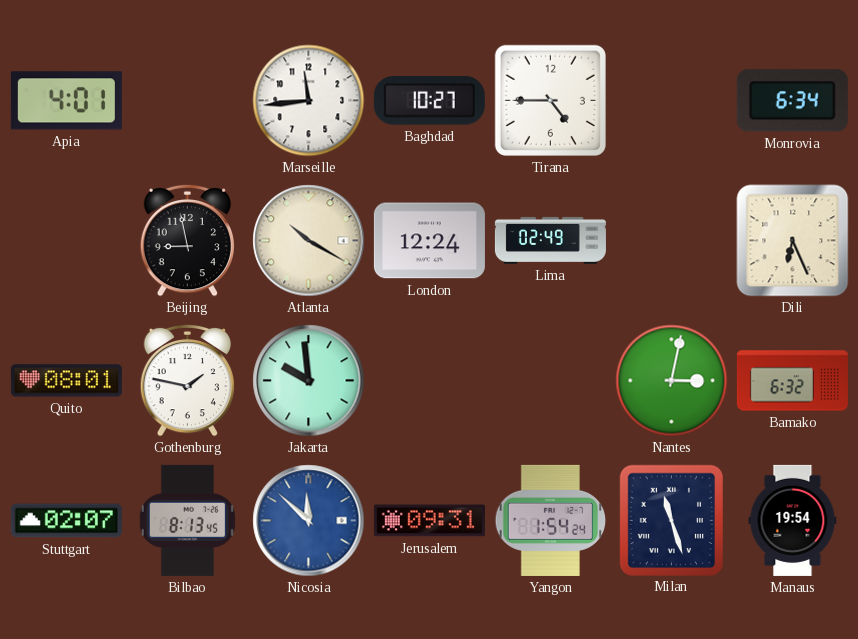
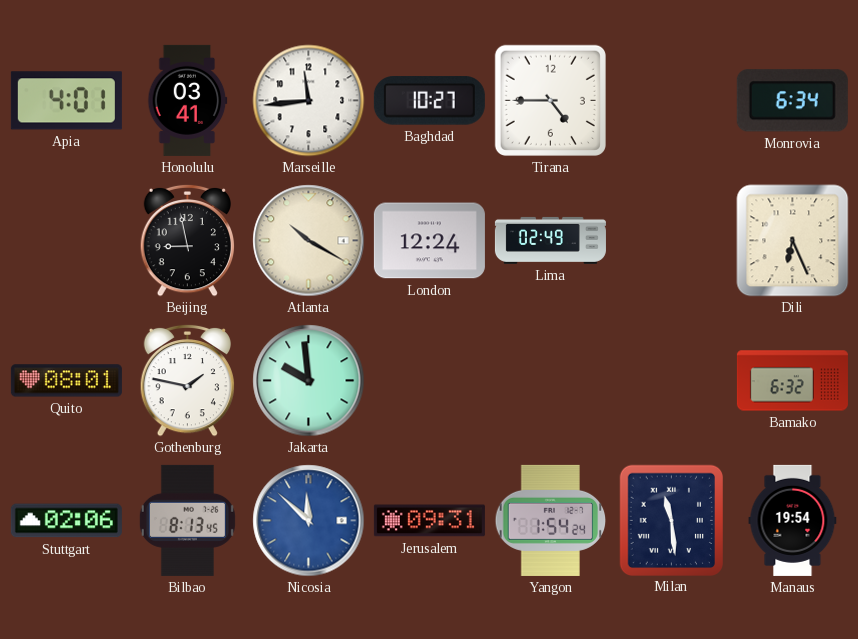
Honolulu: none -> 03:41 (188, 100)
Nantes: 3:02 -> none (672, 381)
Stuttgart: 02:07 -> 02:06 (66, 521)
Milan: 11:27 -> 11:29 (671, 520)
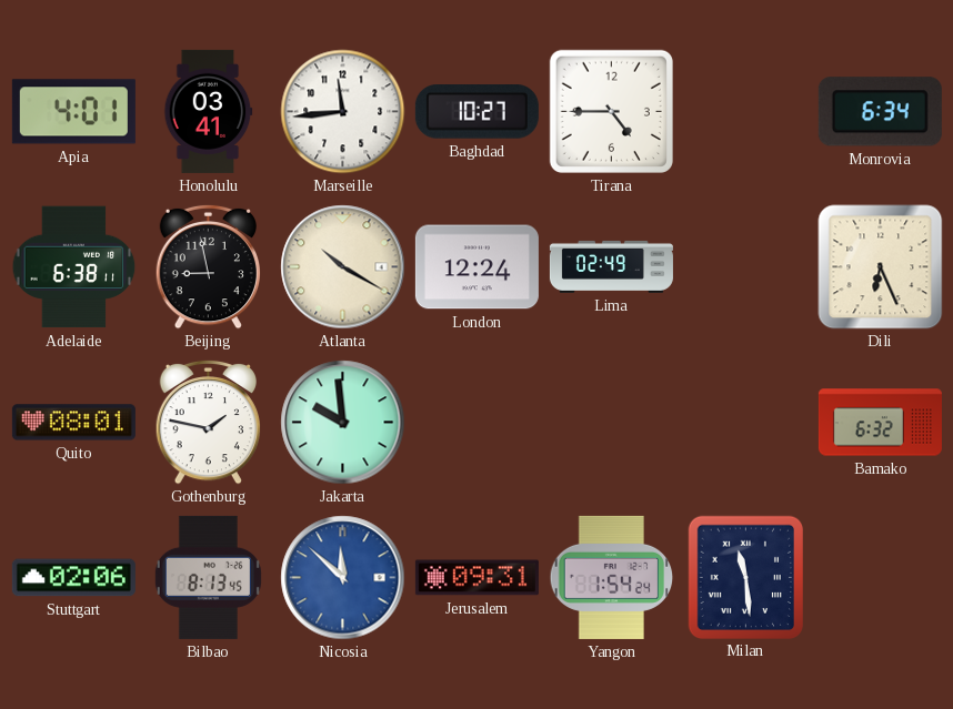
Adelaide: none -> 6:38 (74, 267)
Manaus: 19:54 -> none (793, 520)
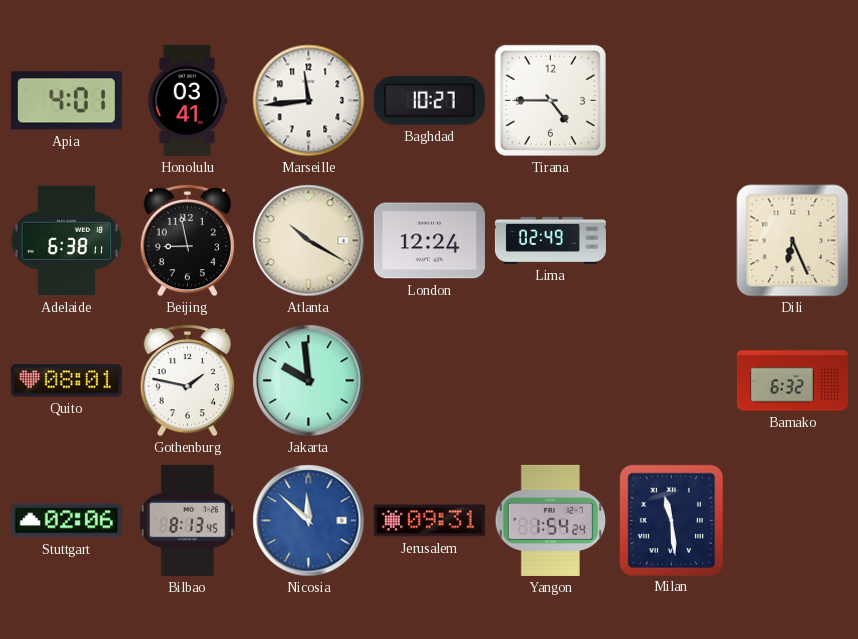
Monrovia: 6:34 -> none (880, 112)
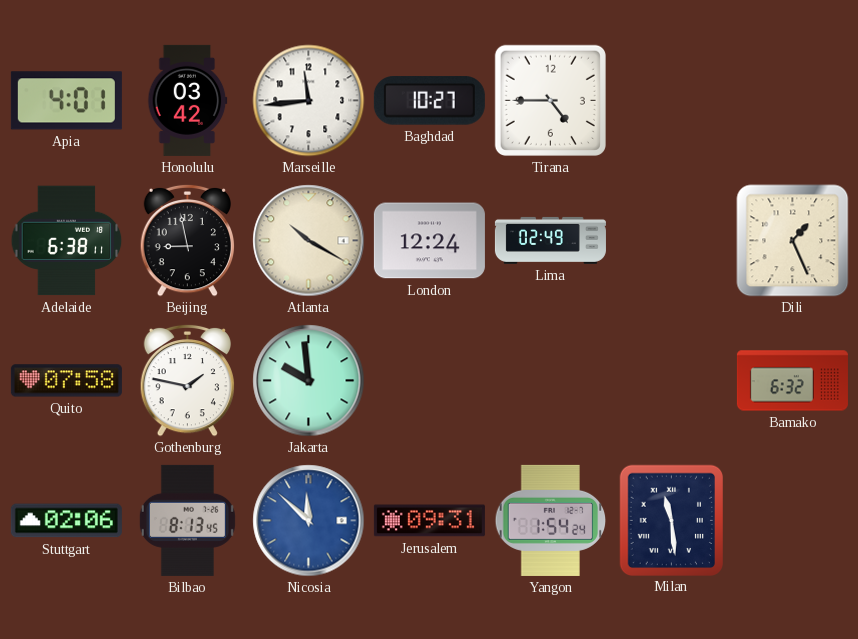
Honolulu: 03:41 -> 03:42 (188, 100)
Dili: 6:26 -> 1:26 (793, 241)
Quito: 08:01 -> 07:58 (66, 381)
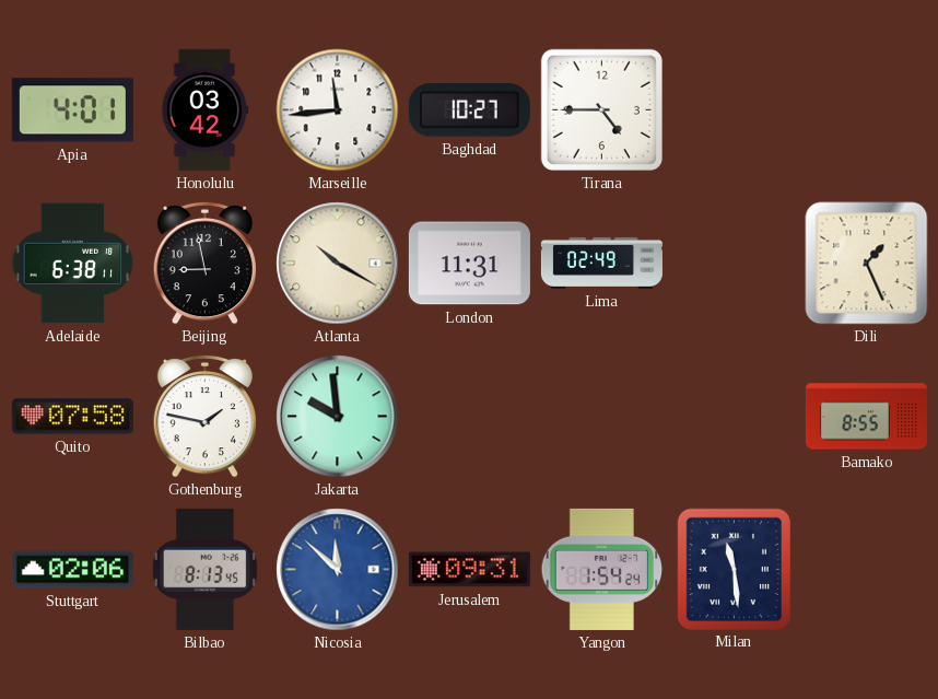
London: 12:24 -> 11:31 (469, 264)
Bamako: 6:32 -> 8:55 (866, 417)
